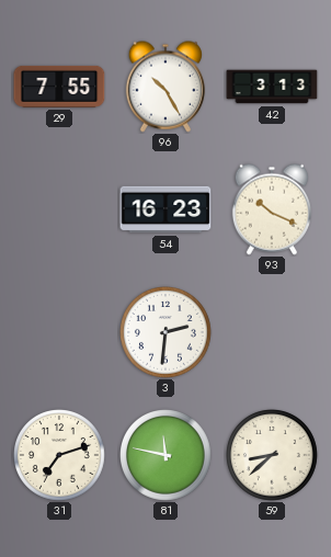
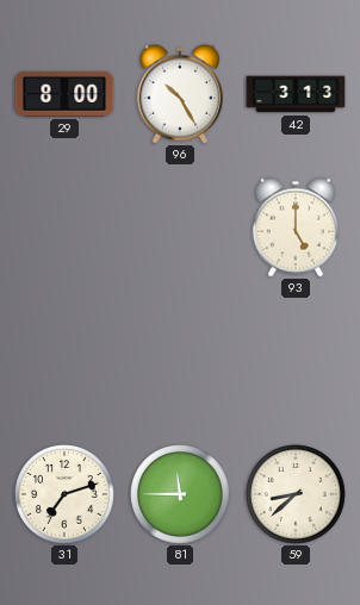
29: 7:55 -> 8:00 (64, 94)
54: 16:23 -> none (165, 209)
93: 10:19 -> 5:00 (294, 227)
3: 2:31 -> none (167, 333)
81: 11:47 -> 11:45 (181, 495)
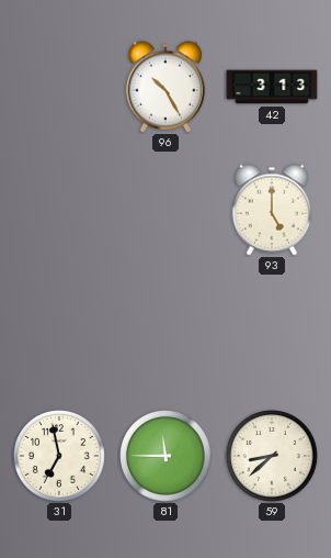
29: 8:00 -> none (64, 94)
31: 7:12 -> 6:58 (60, 457)
